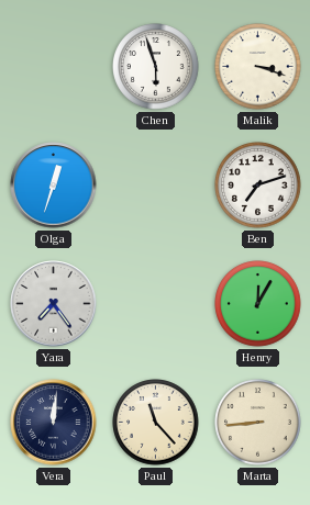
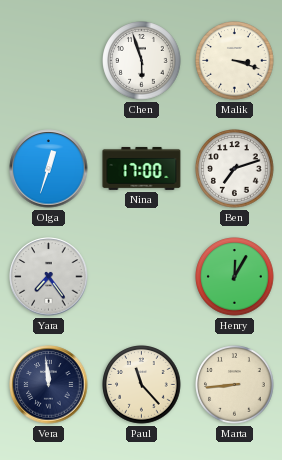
Nina: none -> 17:00 (142, 169)
Vera: 12:01 -> 11:59 (49, 385)
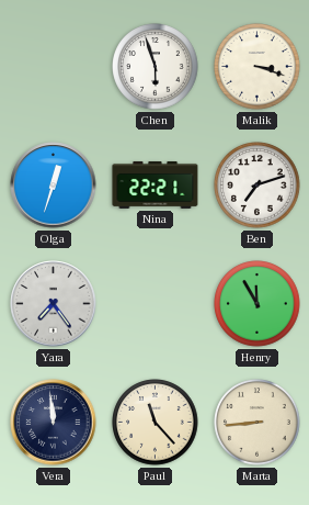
Nina: 17:00 -> 22:21 (156, 186)
Henry: 12:05 -> 11:55 (257, 304)
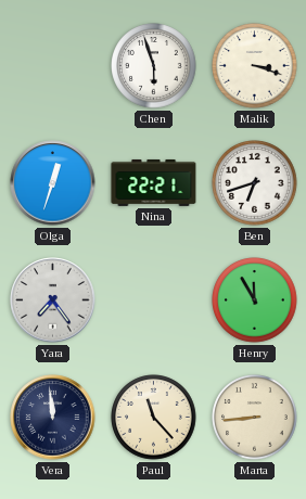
Ben: 7:12 -> 6:42 (255, 183)
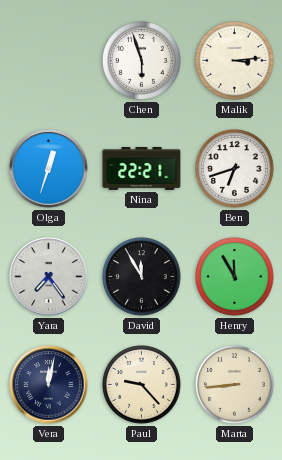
Malik: 3:18 -> 3:14 (235, 61)
David: none -> 11:55 (142, 277)
Vera: 11:59 -> 12:02 (49, 385)
Paul: 11:23 -> 9:23 (142, 385)
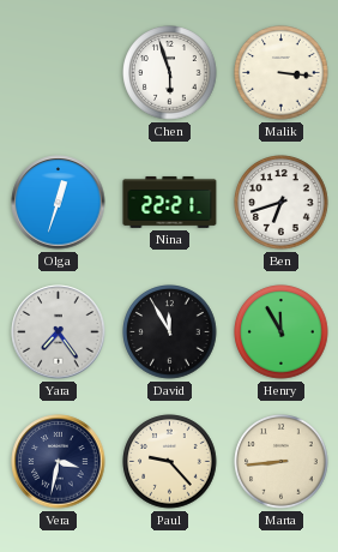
Malik: 3:14 -> 3:16 (282, 73)
Vera: 12:02 -> 3:32 (59, 462)
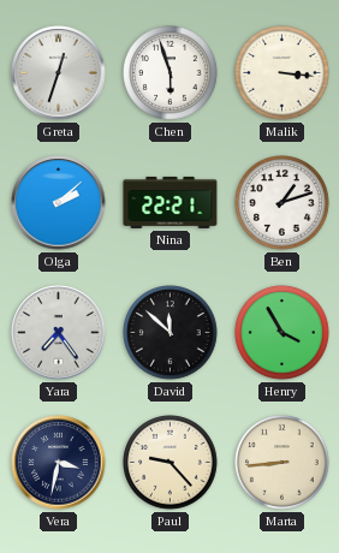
Greta: none -> 12:33 (59, 73)
Olga: 12:33 -> 2:08 (59, 203)
Ben: 6:42 -> 1:12 (282, 203)
David: 11:55 -> 11:52 (171, 333)
Henry: 11:55 -> 3:55 (282, 333)
